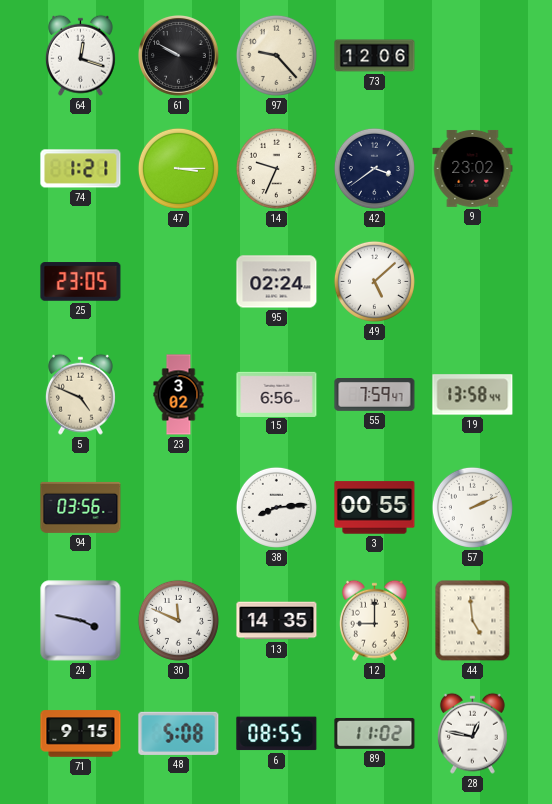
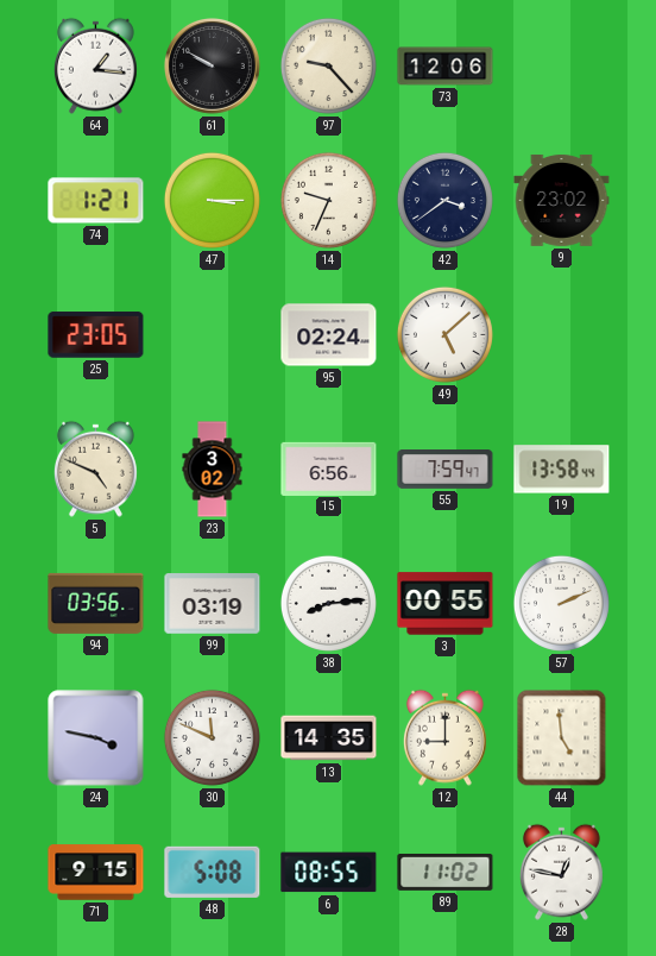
64: 12:18 -> 1:16 (95, 65)
99: none -> 03:19 (213, 604)
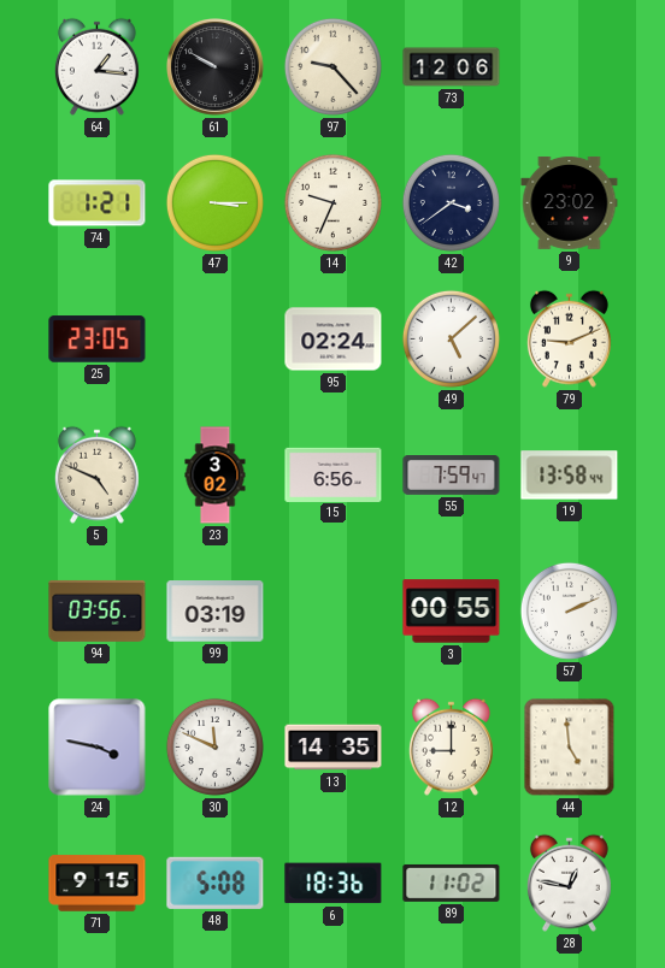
79: none -> 9:11 (569, 338)
38: 8:14 -> none (328, 603)
6: 08:55 -> 18:36 (334, 884)
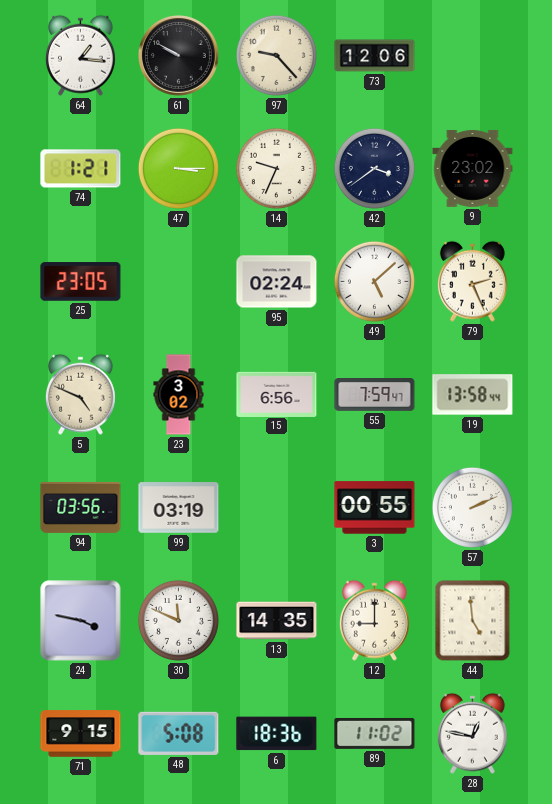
79: 9:11 -> 2:26 (472, 281)
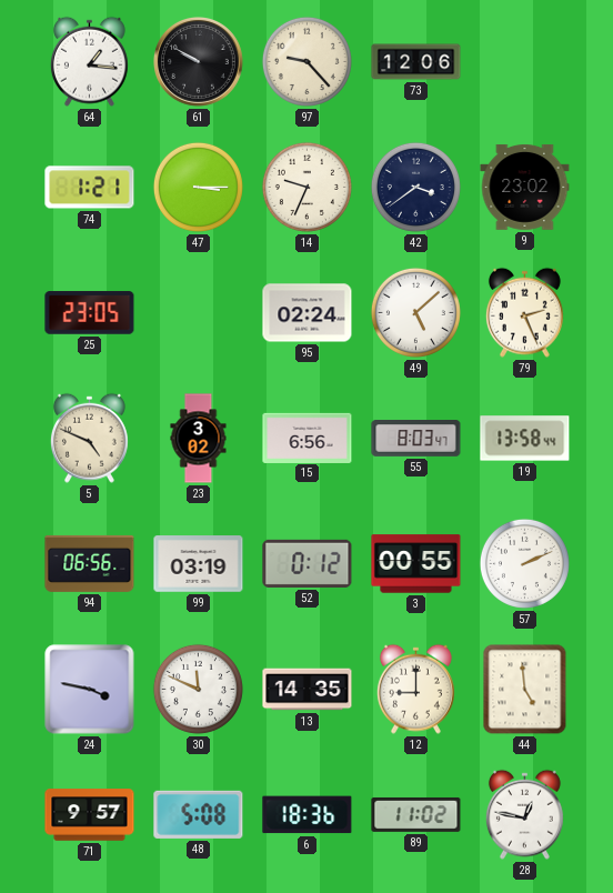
55: 7:59 -> 8:03 (416, 439)
94: 03:56 -> 06:56 (90, 563)
52: none -> 0:12 (308, 563)
71: 9:15 -> 9:57 (90, 815)
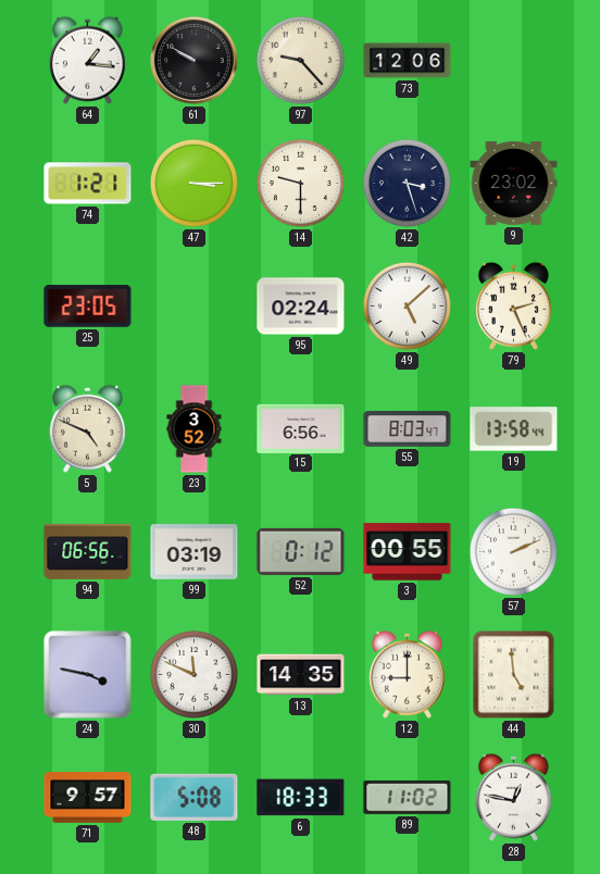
14: 9:34 -> 9:30 (300, 183)
42: 3:39 -> 3:27 (407, 183)
23: 3:02 -> 3:52 (195, 429)
6: 18:36 -> 18:33 (301, 798)
